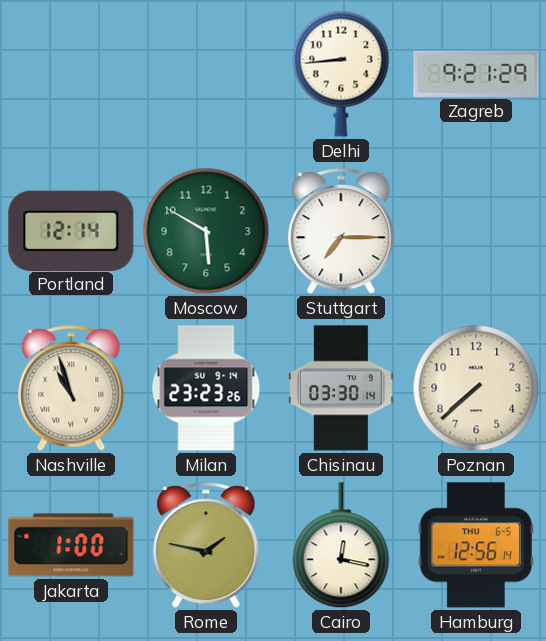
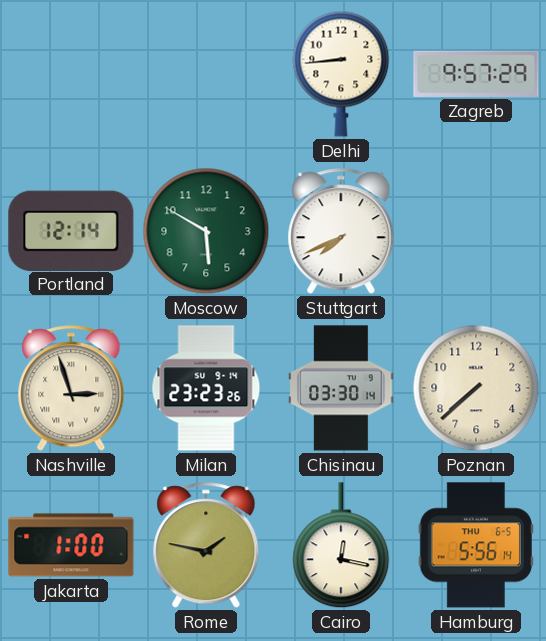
Zagreb: 9:21 -> 9:57 (476, 74)
Stuttgart: 7:15 -> 7:41 (341, 232)
Nashville: 10:57 -> 2:57 (71, 389)
Hamburg: 12:56 -> 5:56 (476, 545)
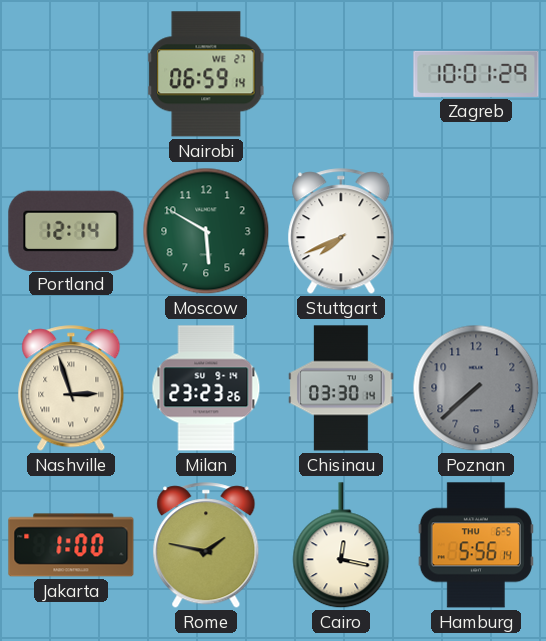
Nairobi: none -> 06:59 (206, 74)
Delhi: 8:44 -> none (341, 74)
Zagreb: 9:57 -> 10:01 (476, 74)
Poznan dial: cream -> grey (476, 388)
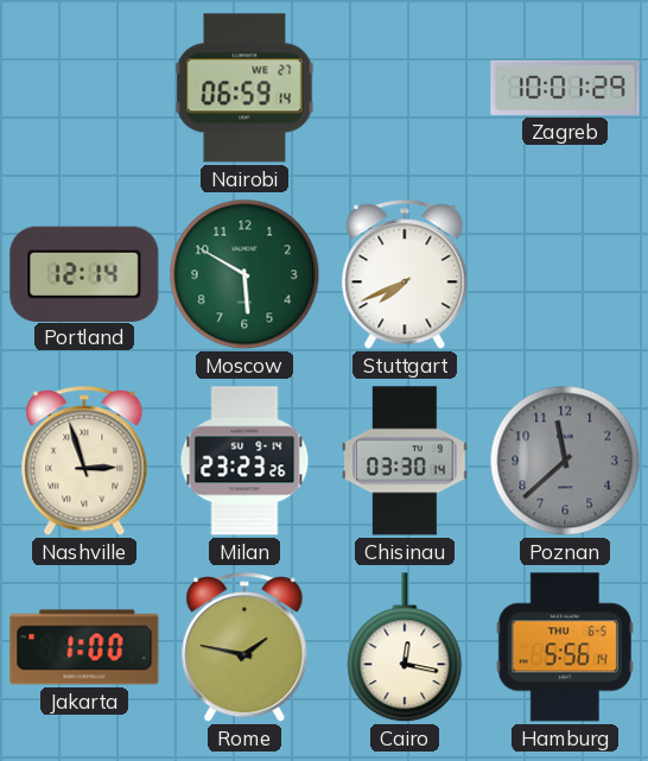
Poznan: 7:38 -> 11:38 (565, 461)
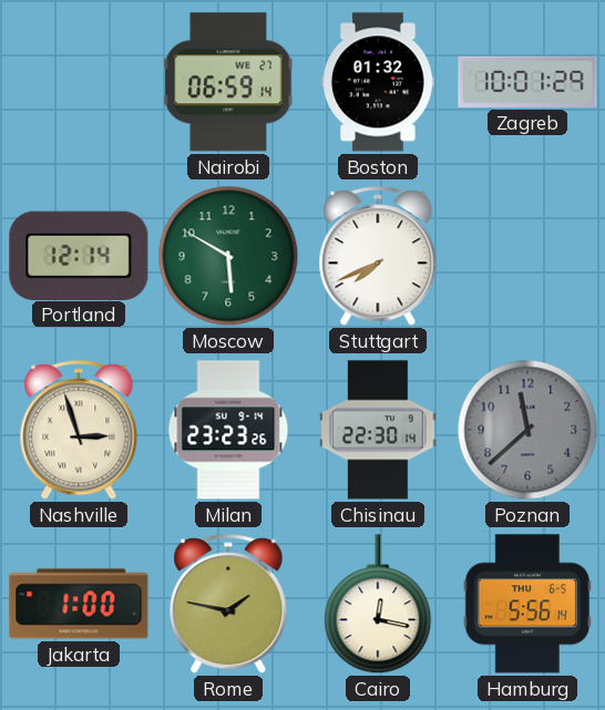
Boston: none -> 01:32 (378, 82)
Chisinau: 03:30 -> 22:30 (378, 430)
